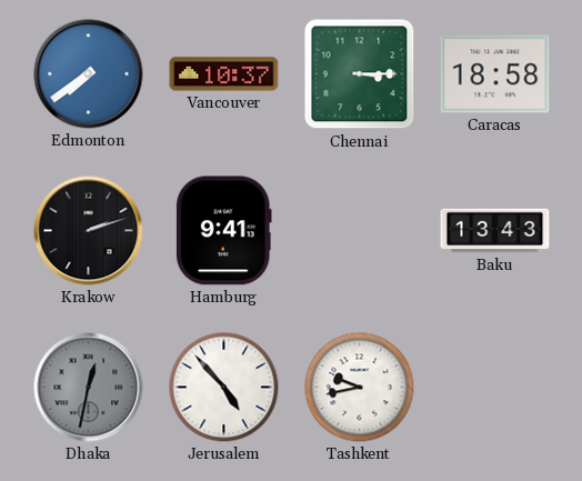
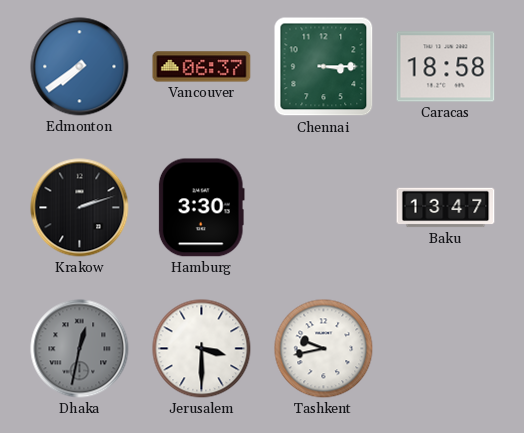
Vancouver: 10:37 -> 06:37 (202, 67)
Hamburg: 9:41 -> 3:30 (201, 208)
Baku: 13:43 -> 13:47 (446, 208)
Jerusalem: 4:53 -> 3:30 (202, 349)
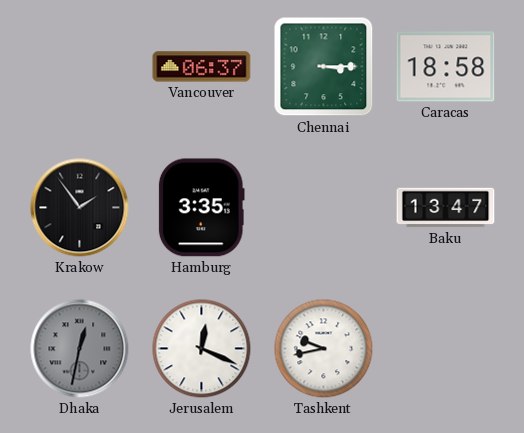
Edmonton: 7:39 -> none (80, 67)
Krakow: 2:12 -> 1:54 (80, 208)
Hamburg: 3:30 -> 3:35 (201, 208)
Jerusalem: 3:30 -> 12:19 (202, 349)
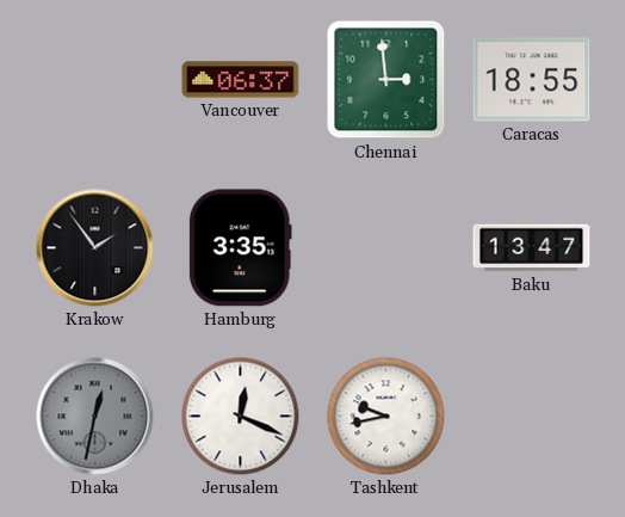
Chennai: 3:15 -> 2:59 (386, 80)
Caracas: 18:58 -> 18:55 (532, 80)
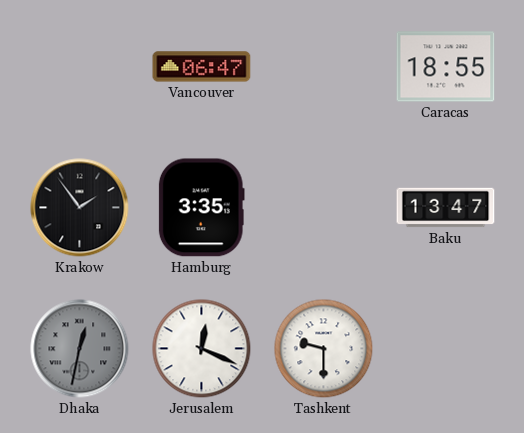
Vancouver: 06:37 -> 06:47 (202, 67)
Chennai: 2:59 -> none (386, 80)
Tashkent: 9:43 -> 9:30 (324, 349)
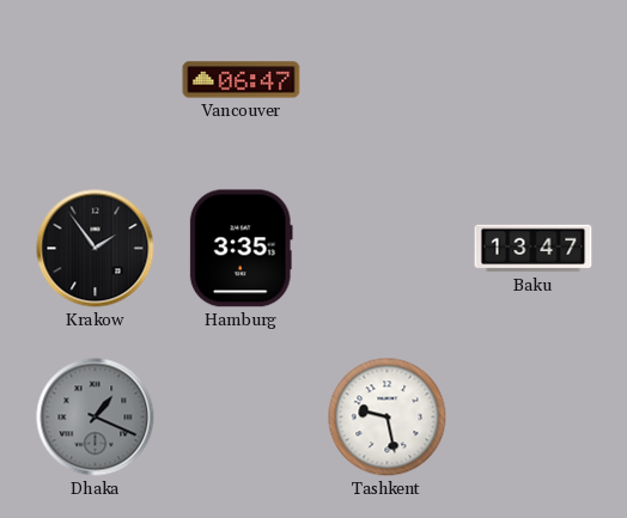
Caracas: 18:55 -> none (446, 67)
Dhaka: 12:32 -> 1:19 (96, 418)
Jerusalem: 12:19 -> none (202, 349)
Tashkent: 9:30 -> 9:28 (388, 418)
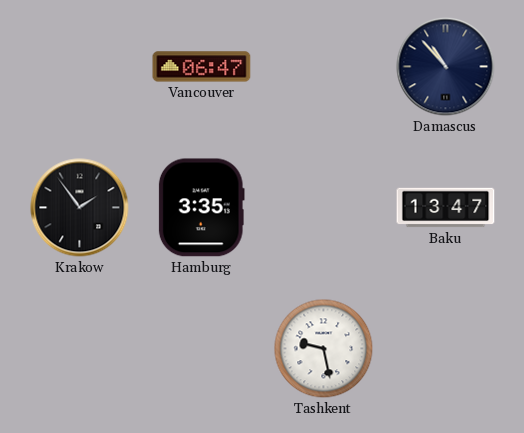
Damascus: none -> 10:53 (446, 67)
Dhaka: 1:19 -> none (96, 418)
